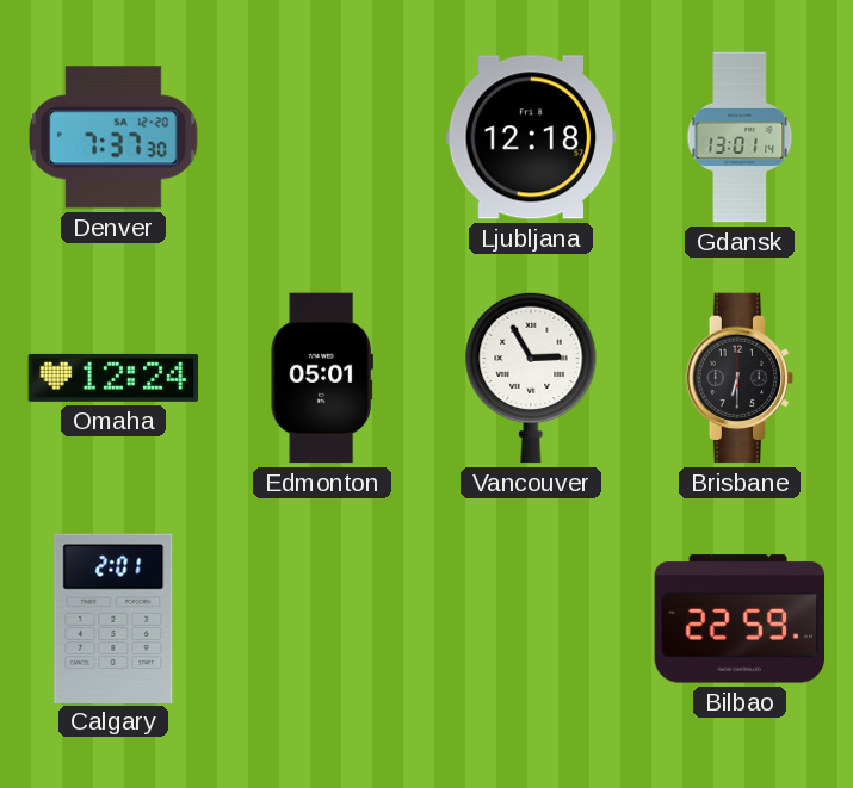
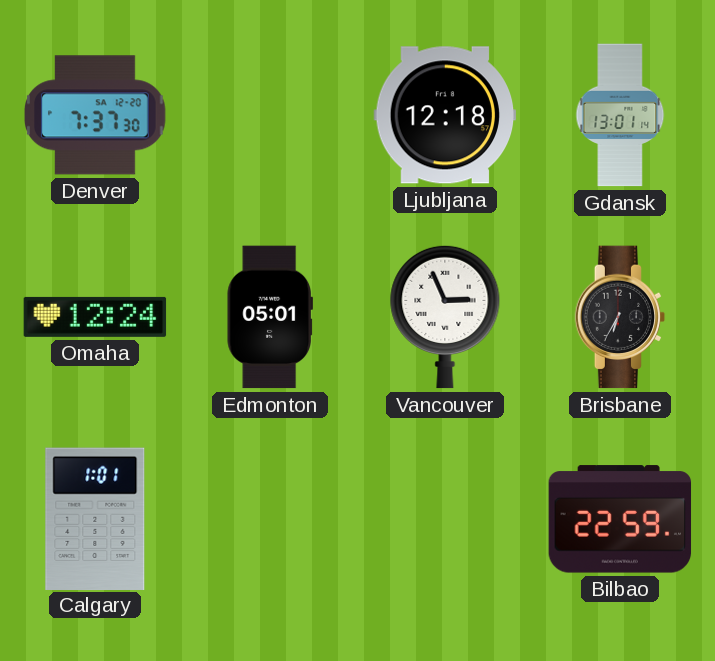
Vancouver: 2:55 -> 2:56 (445, 317)
Brisbane: 6:30 -> 6:35 (620, 317)
Calgary: 2:01 -> 1:01 (95, 518)
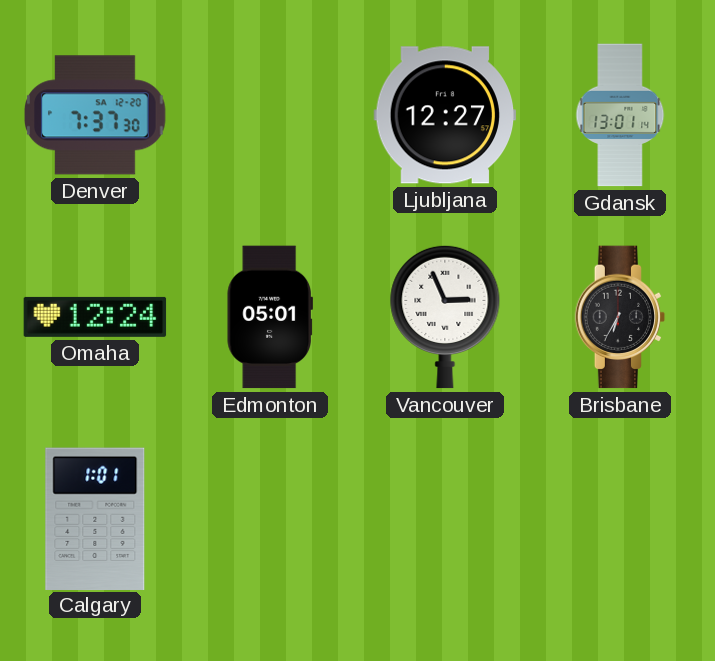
Ljubljana: 12:18 -> 12:27 (445, 115)
Bilbao: 22:59 -> none (620, 519)
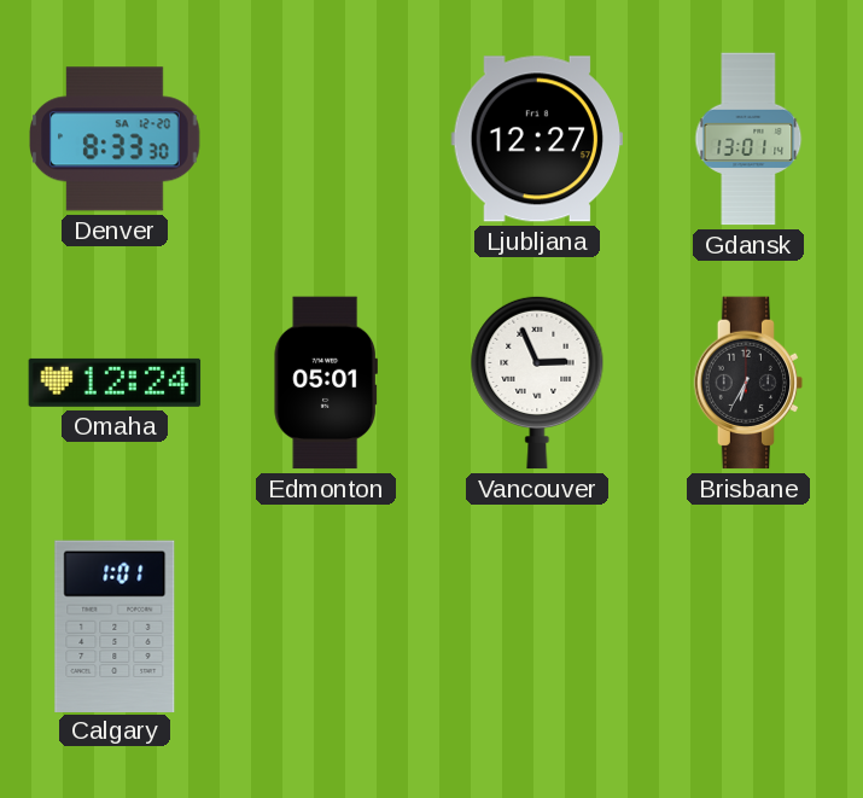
Denver: 7:37 -> 8:33 (115, 139)
